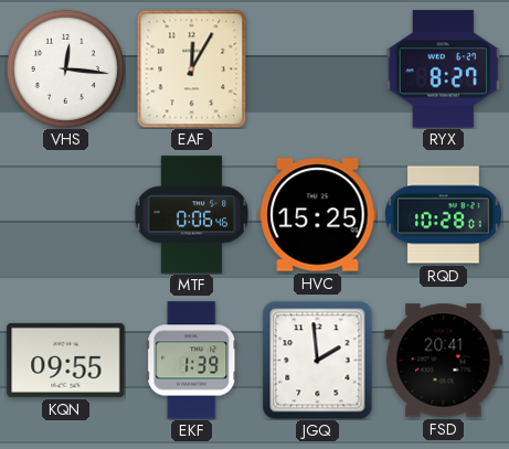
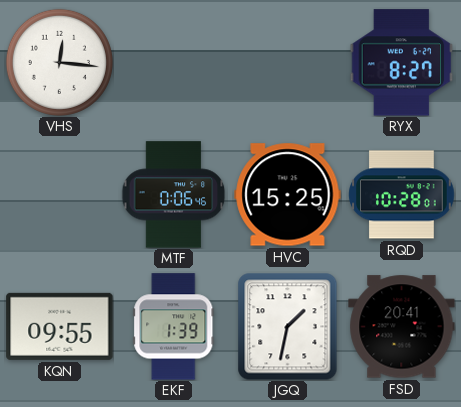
EAF: 12:05 -> none (192, 68)
JGQ: 1:59 -> 1:32 (288, 326)
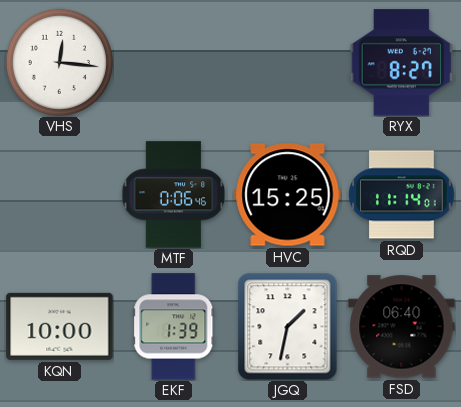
RQD: 10:28 -> 11:14 (402, 195)
KQN: 09:55 -> 10:00 (60, 326)
FSD: 20:41 -> 06:40 (402, 327)
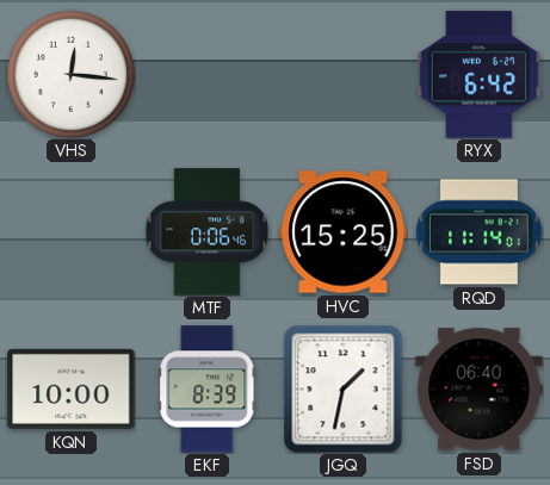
RYX: 8:27 -> 6:42 (480, 75)
EKF: 1:39 -> 8:39 (208, 390)
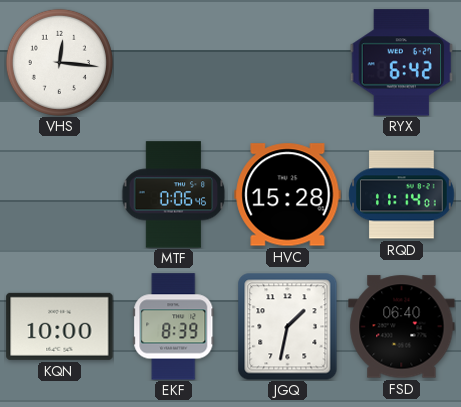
HVC: 15:25 -> 15:28 (288, 195)
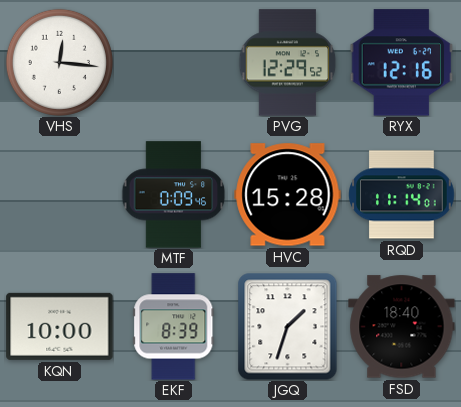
PVG: none -> 12:29 (288, 63)
RYX: 6:42 -> 12:16 (402, 63)
MTF: 0:06 -> 0:09 (174, 195)
JGQ: 1:32 -> 1:33 (288, 326)
FSD: 06:40 -> 18:40 (402, 327)
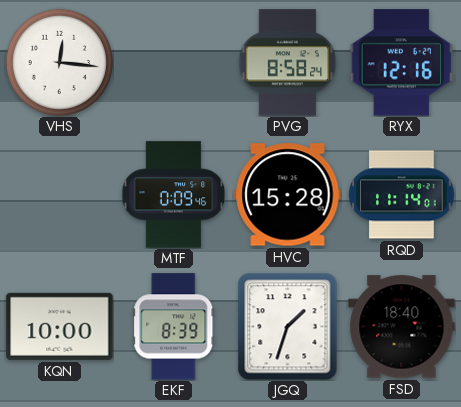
PVG: 12:29 -> 8:58 (288, 63)
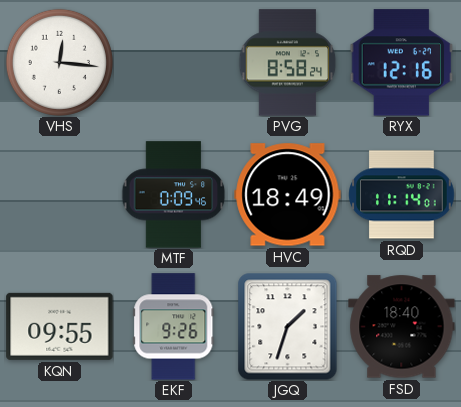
HVC: 15:28 -> 18:49 (288, 195)
KQN: 10:00 -> 09:55 (60, 326)
EKF: 8:39 -> 9:26 (174, 327)
